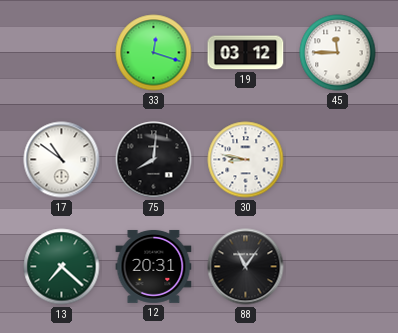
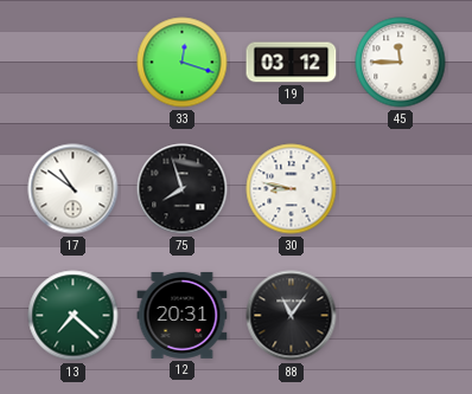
75: 8:01 -> 7:57 (183, 189)
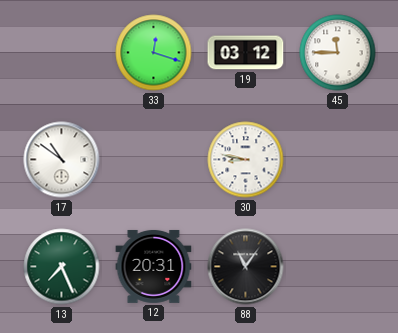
75: 7:57 -> none (183, 189)
13: 7:22 -> 7:26 (62, 267)
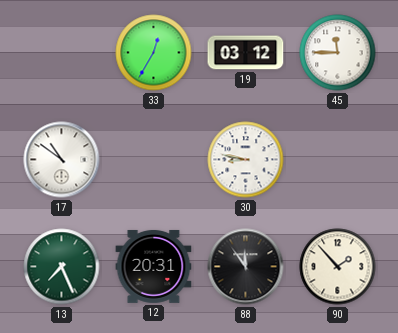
33: 12:18 -> 12:35 (154, 53)
88: 11:06 -> 11:54 (246, 267)
90: none -> 1:53 (338, 267)
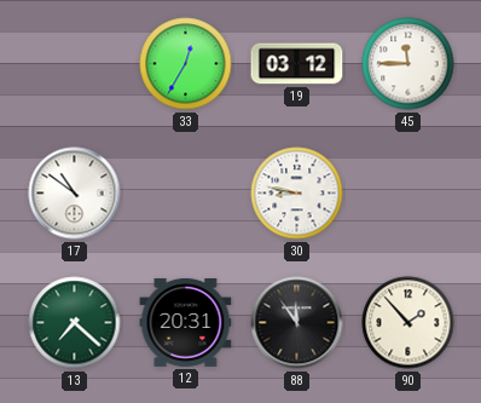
13: 7:26 -> 7:22 (75, 323)
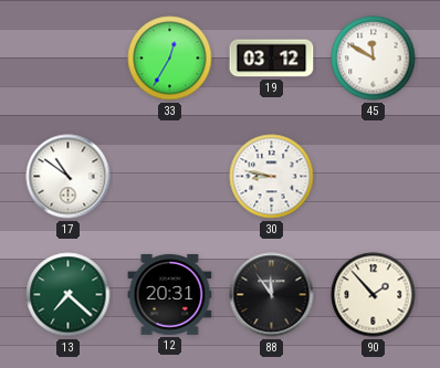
45: 11:45 -> 11:50 (374, 59)
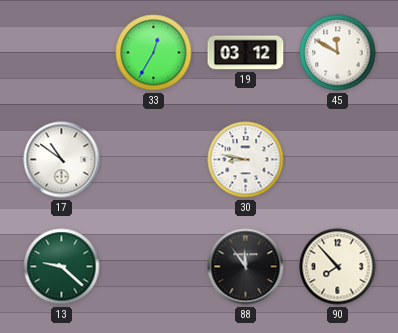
13: 7:22 -> 9:22 (62, 267)
12: 20:31 -> none (170, 294)
90: 1:53 -> 7:53 (338, 267)
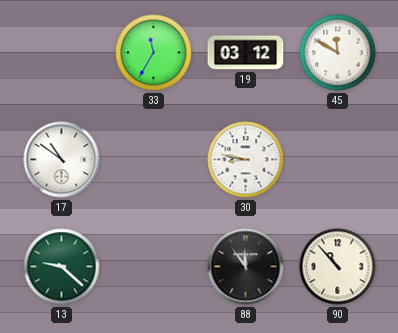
33: 12:35 -> 11:35 (154, 53)
90: 7:53 -> 10:53 (338, 267)
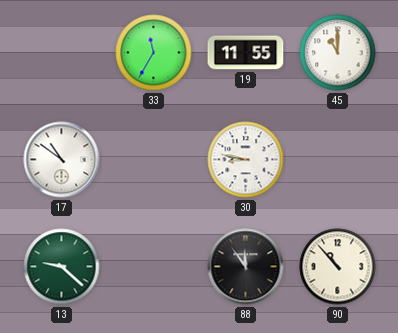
19: 03:12 -> 11:55 (246, 53)
45: 11:50 -> 11:00 (338, 53)
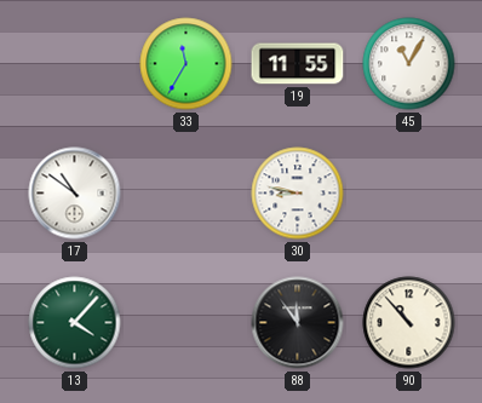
45: 11:00 -> 11:05 (409, 64)
13: 9:22 -> 4:07 (75, 323)
